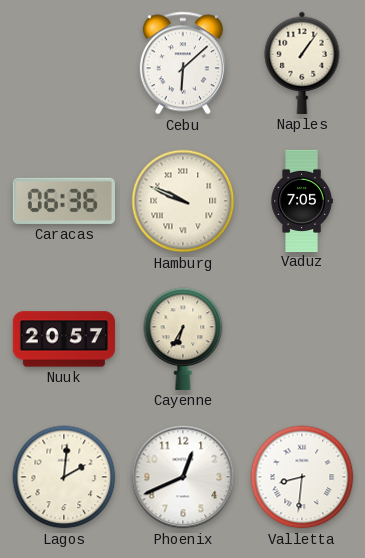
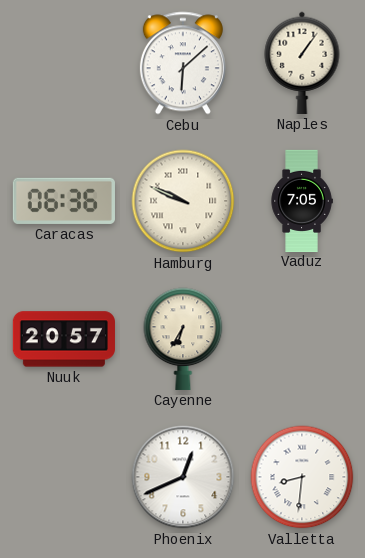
Lagos: 2:01 -> none (64, 477)
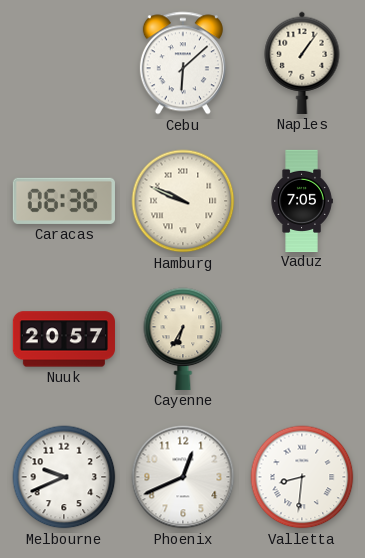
Melbourne: none -> 9:41 (64, 477)
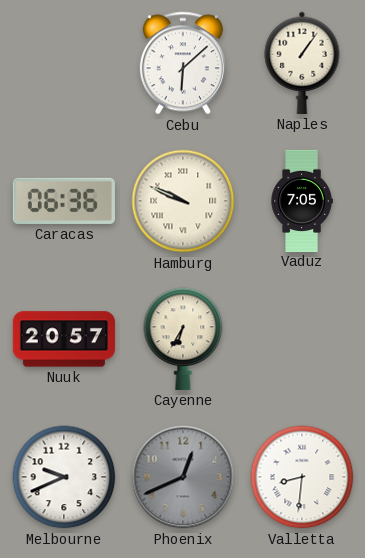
Phoenix dial: white -> grey (183, 477)
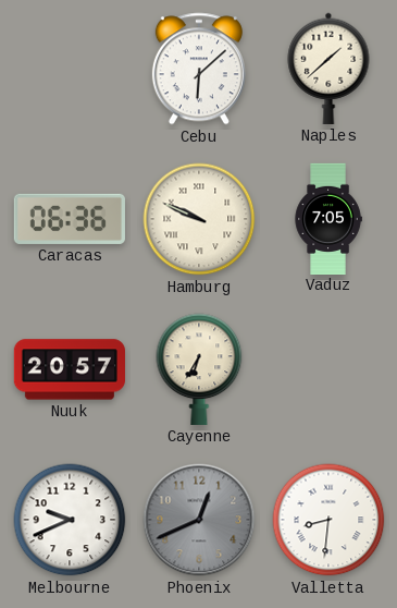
Naples: 1:06 -> 1:38 (328, 69)
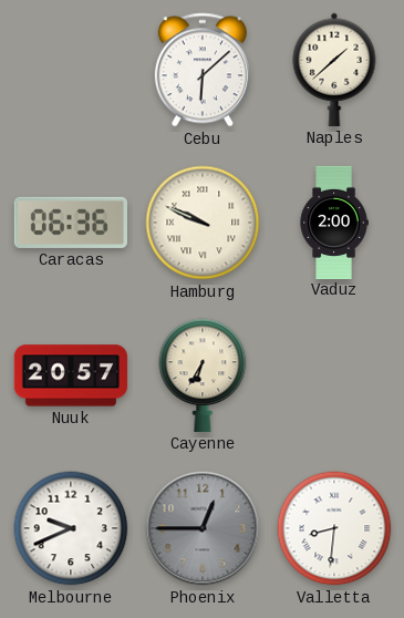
Vaduz: 7:05 -> 2:00 (334, 222)
Phoenix: 12:41 -> 12:45 (203, 528)
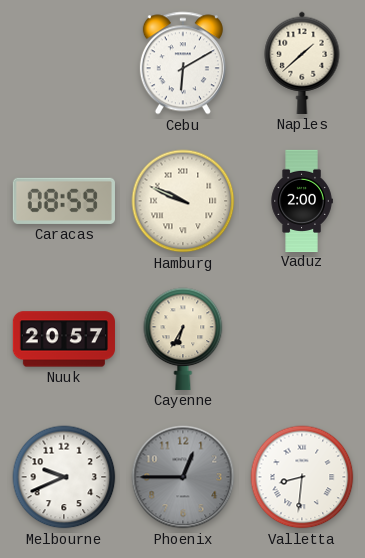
Cebu: 6:08 -> 6:10 (183, 63)
Caracas: 06:36 -> 08:59 (64, 201)
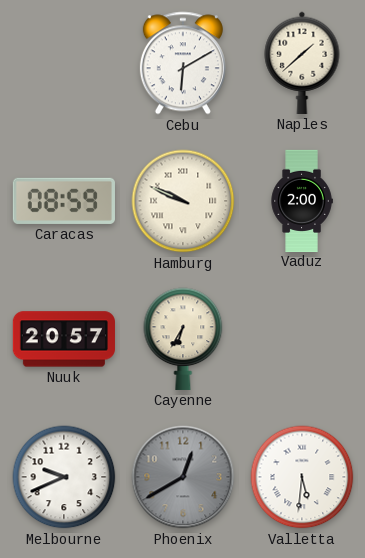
Phoenix: 12:45 -> 12:40 (183, 477)
Valletta: 8:31 -> 5:31 (302, 477)
